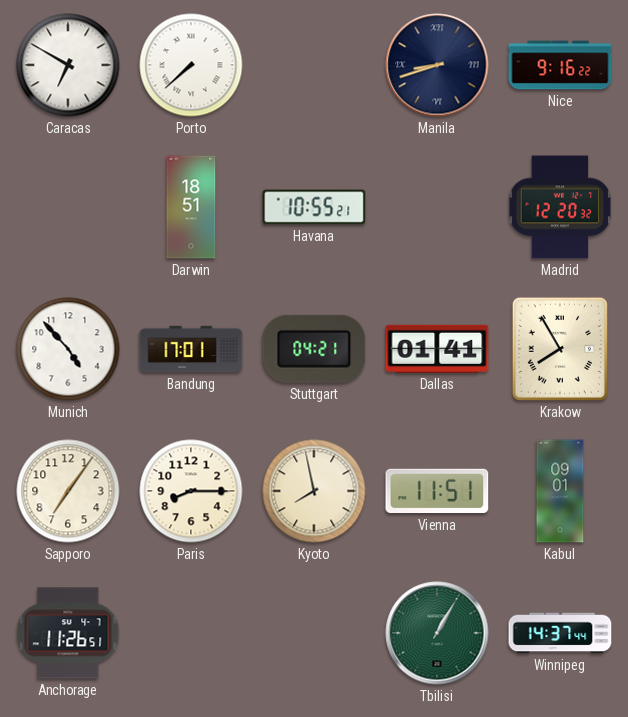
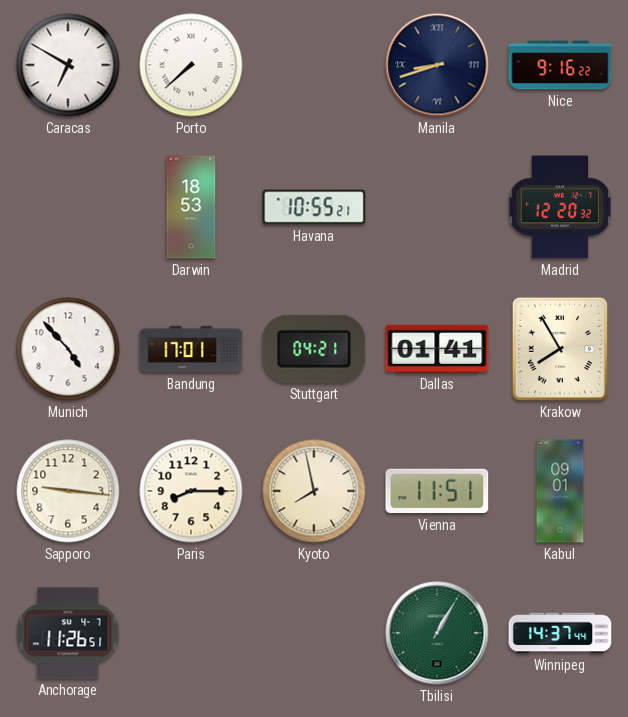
Darwin: 18:51 -> 18:53 (191, 207)
Sapporo: 7:06 -> 9:16 (68, 491)
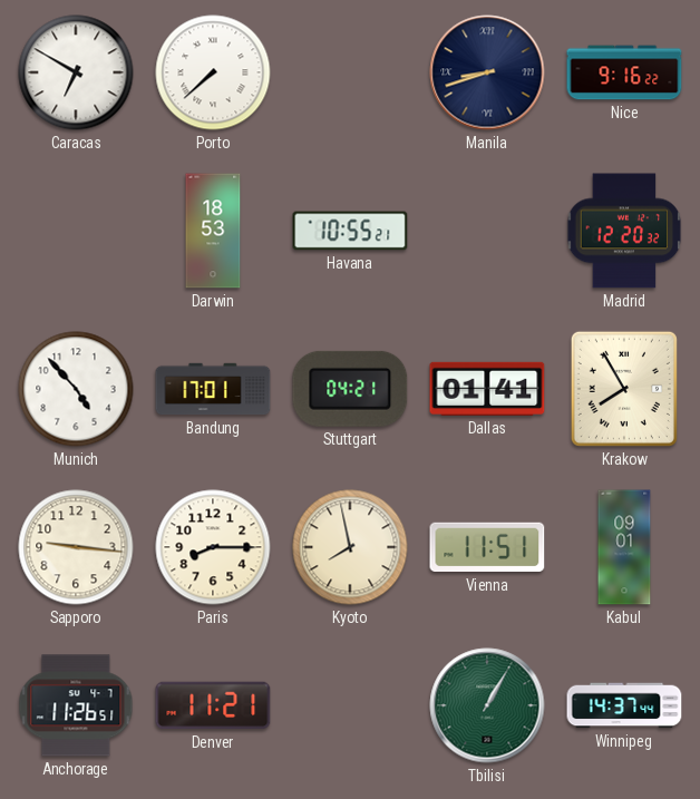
Denver: none -> 11:21 (213, 705)
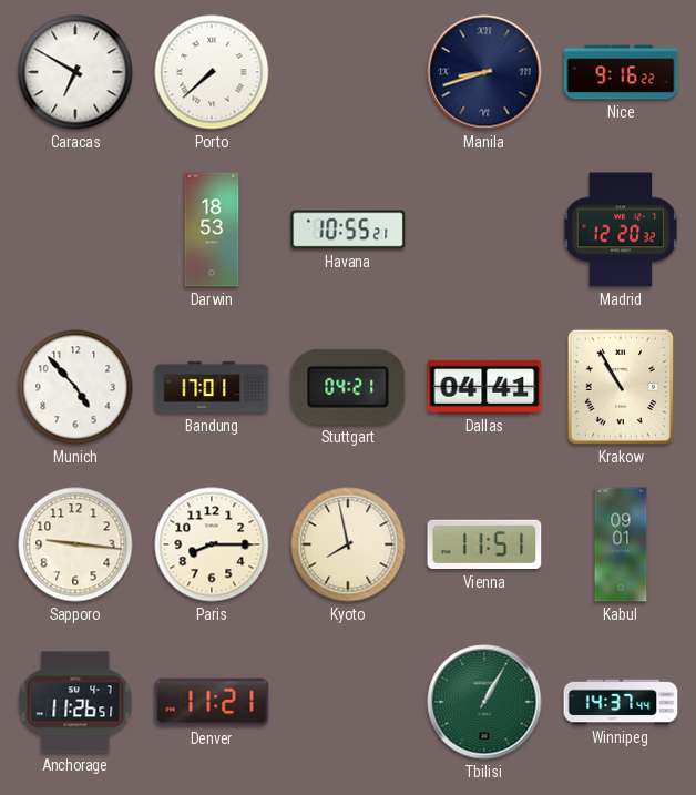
Dallas: 01:41 -> 04:41 (484, 387)
Krakow: 7:55 -> 10:55 (621, 387)
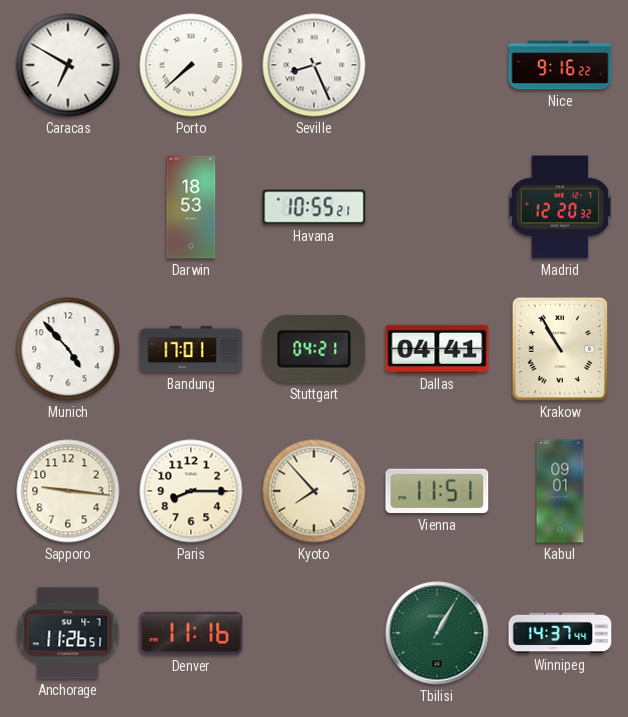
Seville: none -> 8:26 (314, 65)
Manila: 8:42 -> none (484, 72)
Kyoto: 7:58 -> 7:53 (314, 491)
Denver: 11:21 -> 11:16 (191, 633)
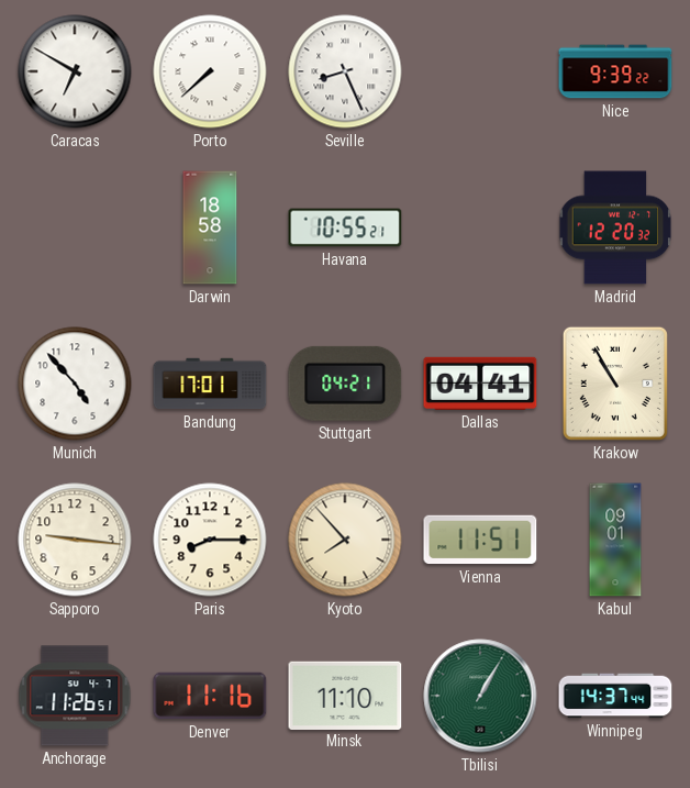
Nice: 9:16 -> 9:39 (615, 71)
Darwin: 18:53 -> 18:58 (210, 227)
Minsk: none -> 11:10 (345, 695)
